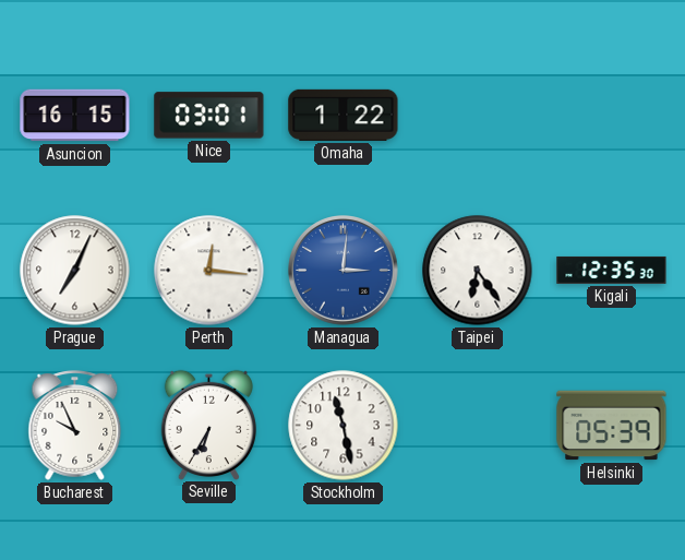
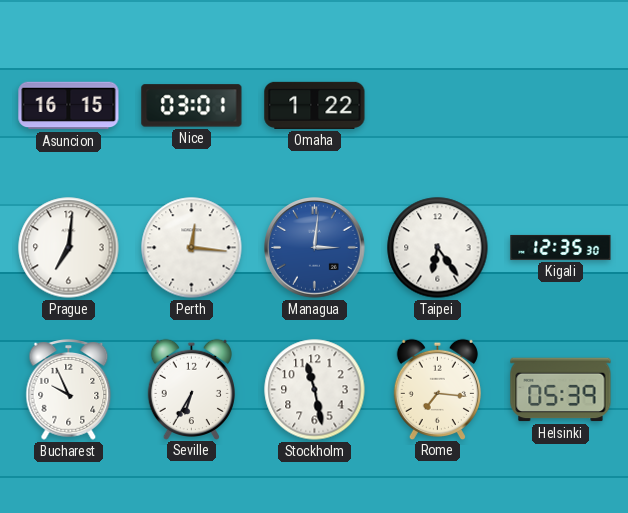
Prague: 7:04 -> 7:01 (69, 248)
Rome: none -> 7:16 (437, 389)
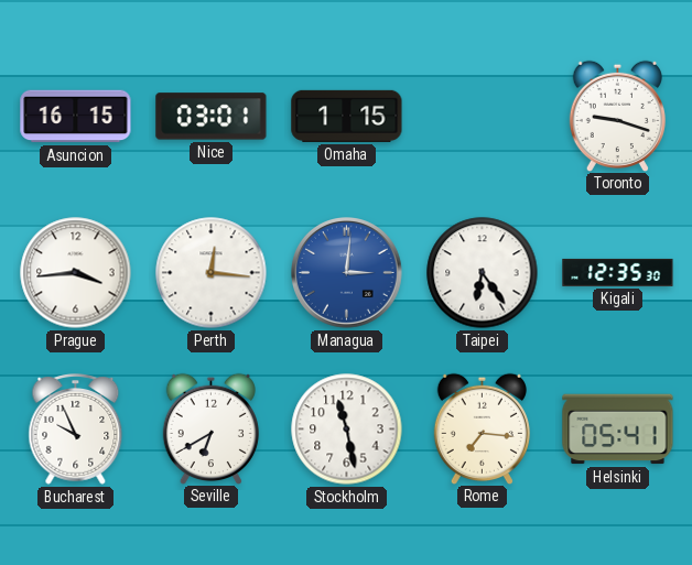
Omaha: 1:22 -> 1:15 (347, 116)
Toronto: none -> 9:18 (617, 116)
Prague: 7:01 -> 3:44 (76, 273)
Seville: 6:35 -> 6:40 (210, 428)
Helsinki: 05:39 -> 05:41 (618, 430)
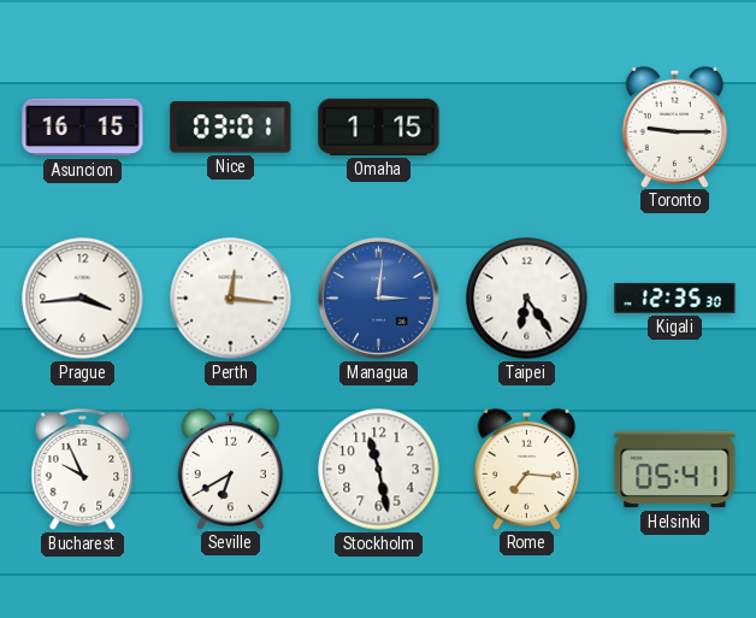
Toronto: 9:18 -> 9:15 (674, 126)
